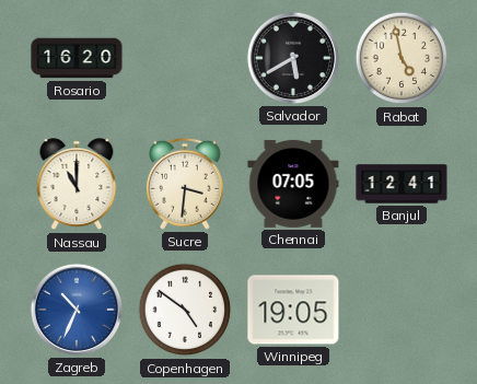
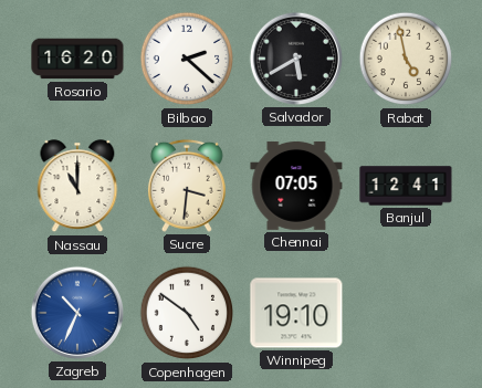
Bilbao: none -> 2:22 (187, 59)
Winnipeg: 19:05 -> 19:10 (296, 313)
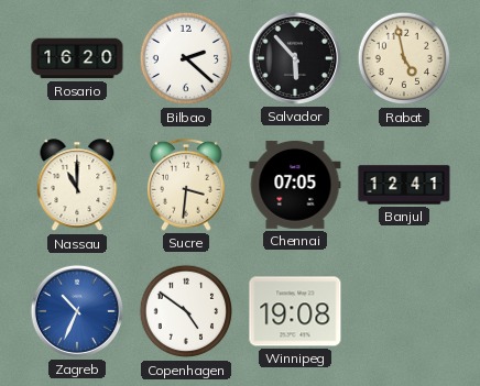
Salvador: 5:40 -> 5:53 (295, 58)
Winnipeg: 19:10 -> 19:08 (295, 311)
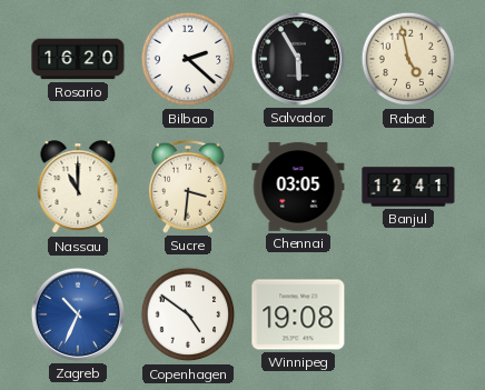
Salvador: 5:53 -> 5:55 (298, 59)
Chennai: 07:05 -> 03:05 (298, 187)
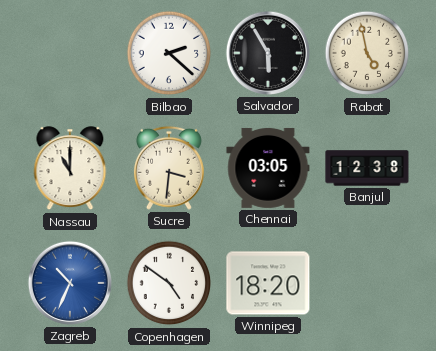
Rosario: 16:20 -> none (78, 59)
Banjul: 12:41 -> 12:38 (367, 168)
Winnipeg: 19:08 -> 18:20 (268, 283)
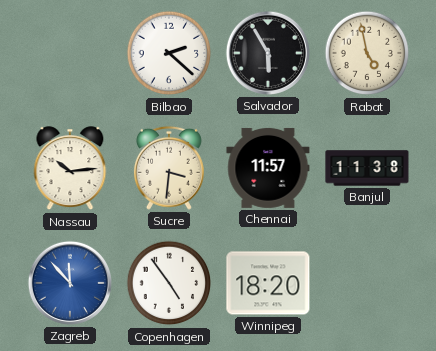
Nassau: 11:00 -> 10:14 (70, 169)
Chennai: 03:05 -> 11:57 (268, 168)
Banjul: 12:38 -> 11:38 (367, 168)
Zagreb: 10:34 -> 11:53 (70, 283)
Copenhagen: 4:51 -> 4:54 (169, 283)
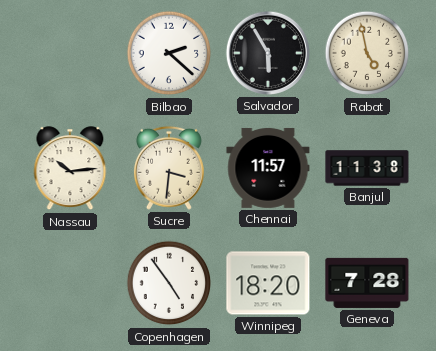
Zagreb: 11:53 -> none (70, 283)
Geneva: none -> 7:28 (367, 283)
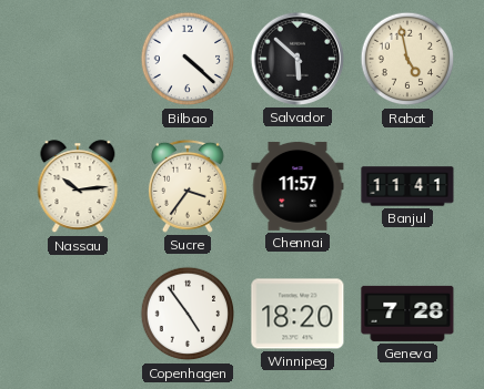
Bilbao: 2:22 -> 4:22 (188, 59)
Salvador: 5:55 -> 5:52 (298, 59)
Sucre: 3:31 -> 3:36 (188, 186)
Banjul: 11:38 -> 11:41 (407, 186)
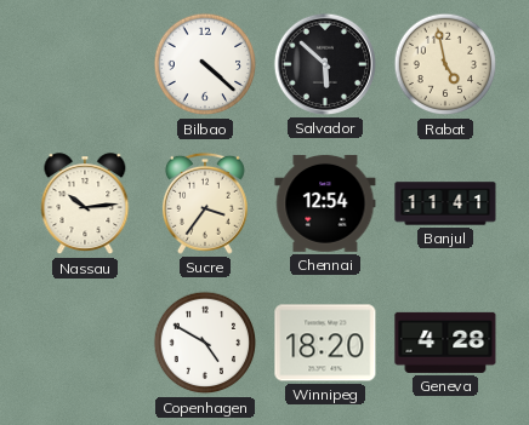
Chennai: 11:57 -> 12:54 (325, 203)
Copenhagen: 4:54 -> 4:50 (205, 343)
Geneva: 7:28 -> 4:28 (445, 343)
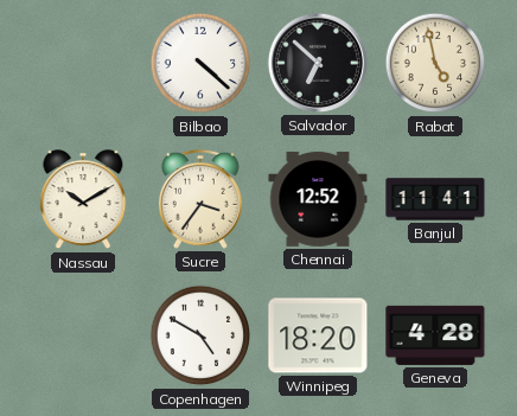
Salvador: 5:52 -> 6:52 (318, 63)
Nassau: 10:14 -> 10:10 (83, 200)
Chennai: 12:54 -> 12:52 (318, 199)
